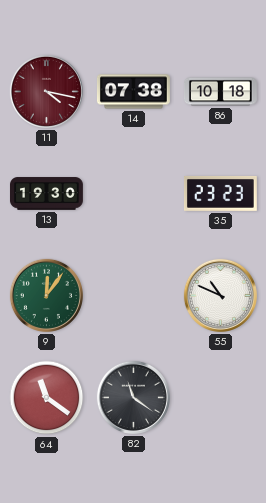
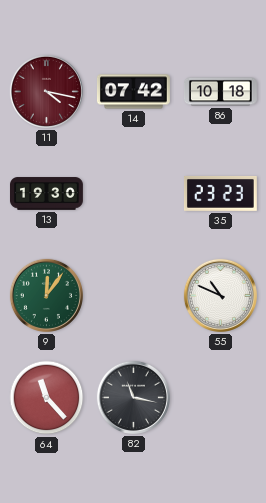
14: 07:38 -> 07:42 (133, 92)
64: 11:21 -> 11:23 (47, 398)
82: 11:21 -> 11:17 (133, 397)
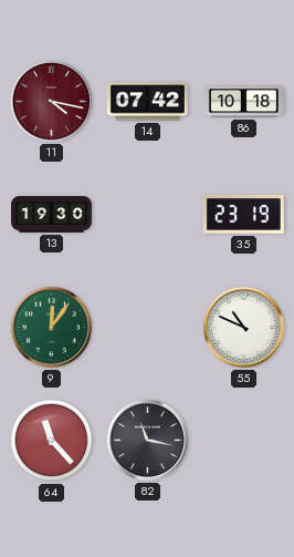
35: 23:23 -> 23:19 (243, 214)
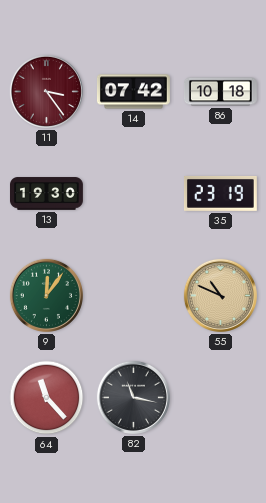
11: 4:17 -> 3:24 (46, 91)
55 dial: white -> champagne (220, 295)
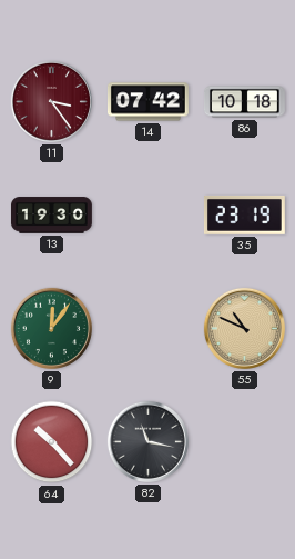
64: 11:23 -> 10:23 (52, 442)
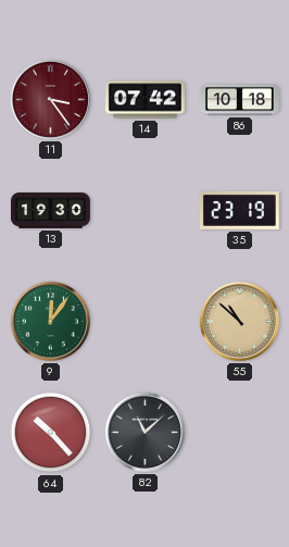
55: 10:49 -> 10:52 (239, 321)
82: 11:17 -> 11:08 (144, 432)
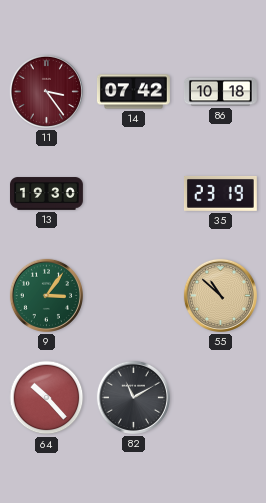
9: 12:06 -> 3:06 (46, 295)
82: 11:08 -> 11:10 (133, 397)
